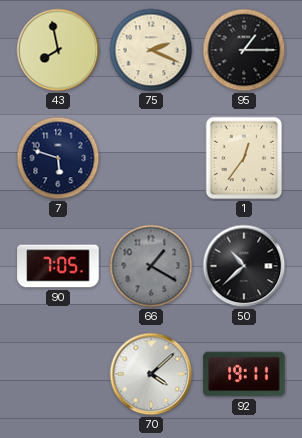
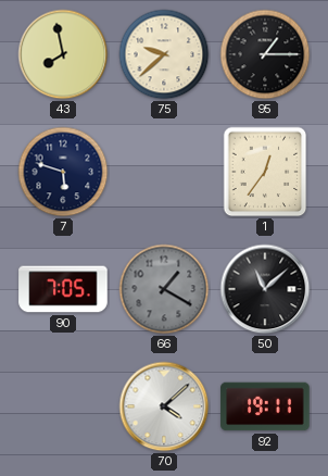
75: 2:19 -> 9:38 (164, 54)
50: 10:38 -> 11:08 (265, 289)
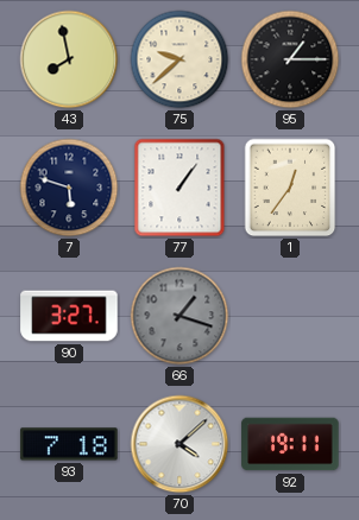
77: none -> 1:06 (179, 188)
90: 7:05 -> 3:27 (69, 316)
66: 1:20 -> 1:18 (179, 316)
50: 11:08 -> none (265, 289)
93: none -> 7:18 (69, 444)
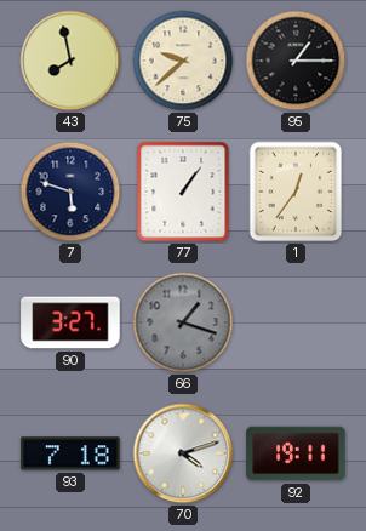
70: 4:08 -> 4:12 (183, 453)
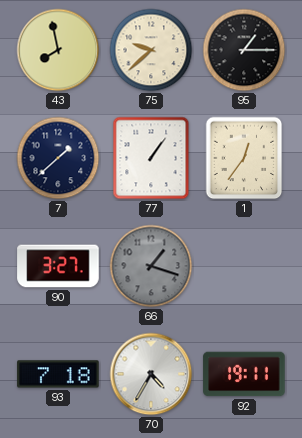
7: 5:48 -> 1:38 (58, 158)
70: 4:12 -> 4:35 (151, 374)
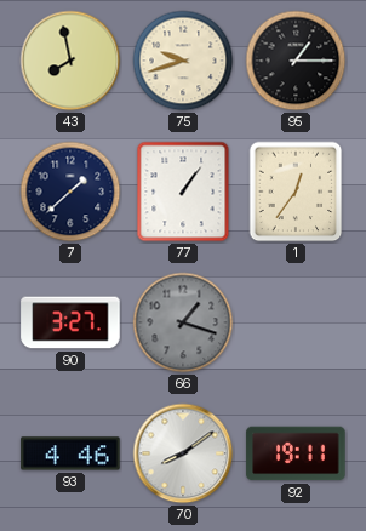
75: 9:38 -> 9:42 (183, 61)
93: 7:18 -> 4:46 (70, 453)
70: 4:35 -> 8:09 (183, 453)
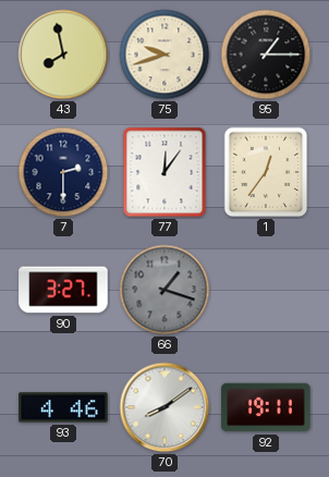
7: 1:38 -> 2:30 (63, 172)
77: 1:06 -> 12:06 (164, 172)
